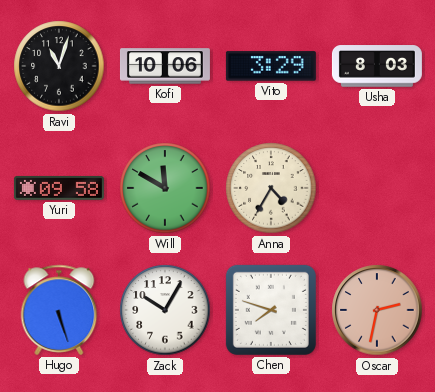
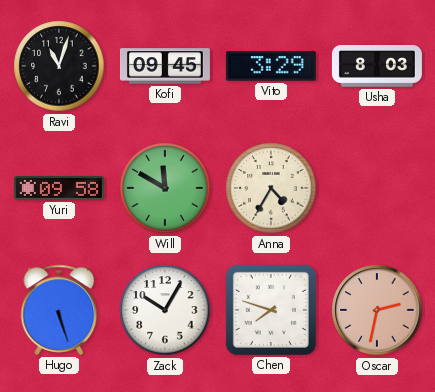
Kofi: 10:06 -> 09:45 (165, 66)
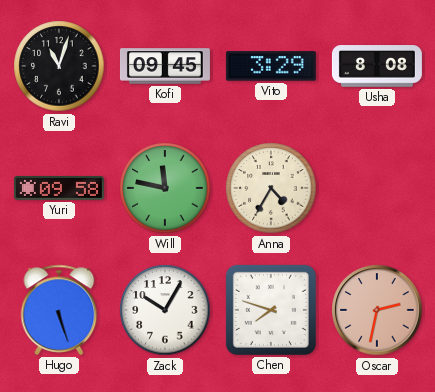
Usha: 8:03 -> 8:08 (377, 66)
Will: 11:50 -> 11:47 (165, 188)
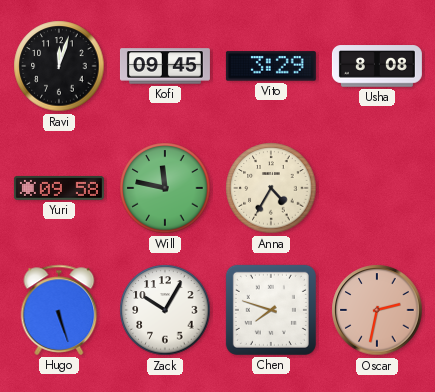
Ravi: 11:03 -> 12:03 (59, 66)
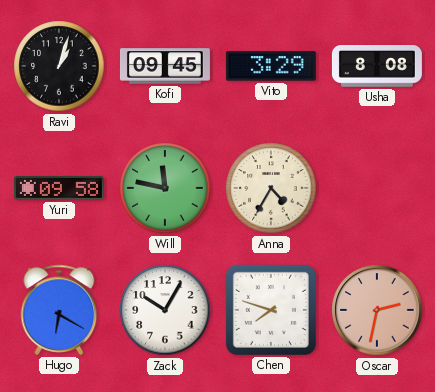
Ravi: 12:03 -> 1:03 (59, 66)
Hugo: 5:27 -> 6:20 (59, 310)
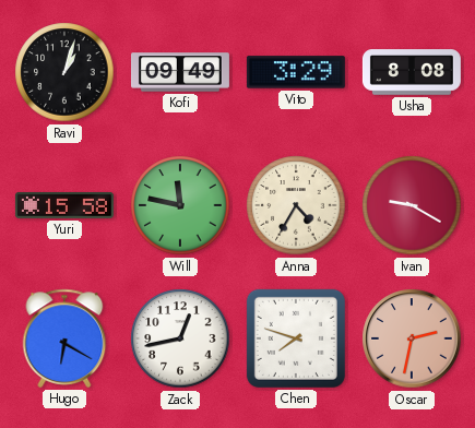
Kofi: 09:45 -> 09:49 (180, 72)
Yuri: 09:58 -> 15:58 (64, 205)
Ivan: none -> 9:20 (412, 205)
Zack: 10:05 -> 12:43 (180, 338)
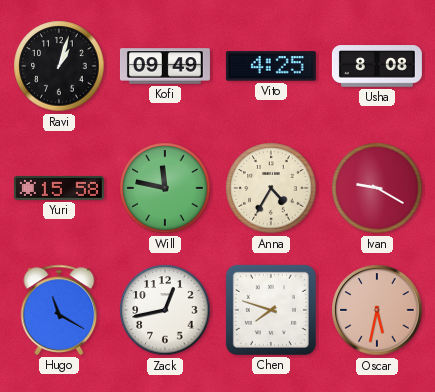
Vito: 3:29 -> 4:25 (271, 66)
Hugo: 6:20 -> 11:20 (59, 310)
Oscar: 2:32 -> 5:32 (377, 310)
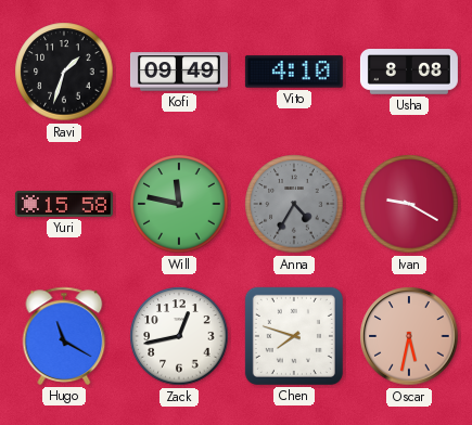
Ravi: 1:03 -> 1:33 (64, 72)
Vito: 4:25 -> 4:10 (294, 72)
Anna dial: cream -> grey (294, 204)
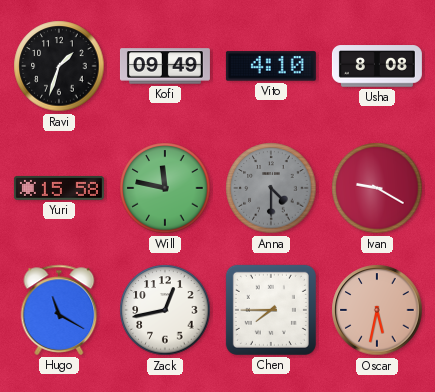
Anna: 4:35 -> 4:30 (271, 188)
Chen: 7:48 -> 7:45 (271, 310)
